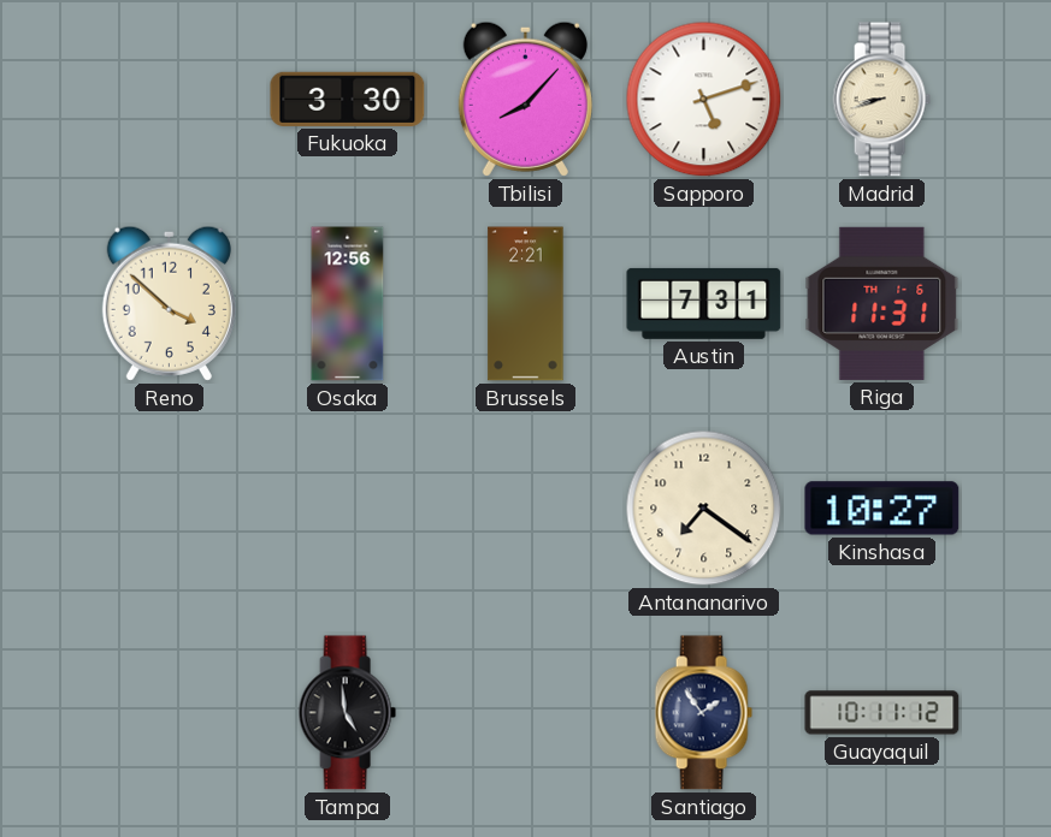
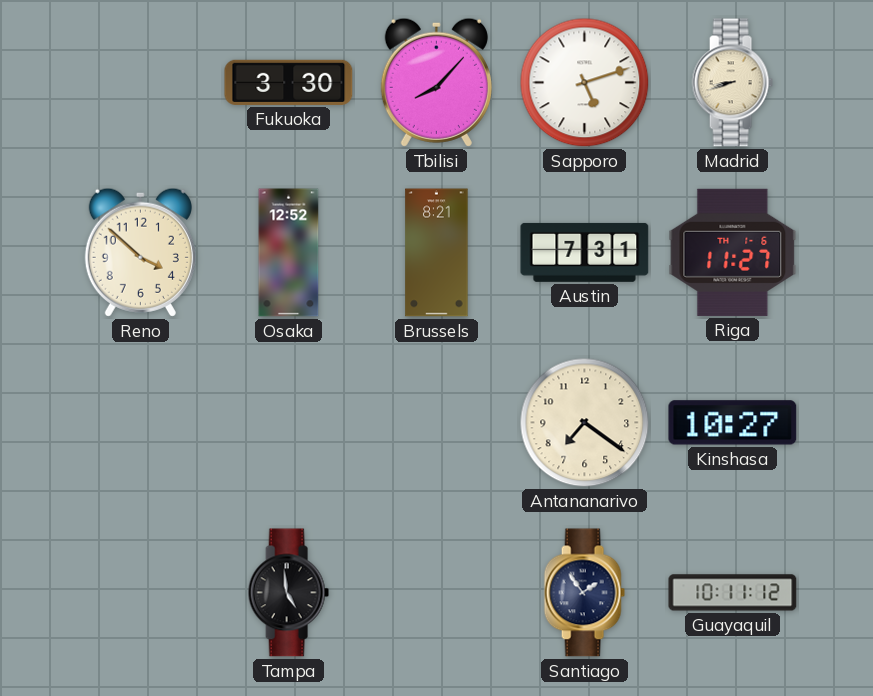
Osaka: 12:56 -> 12:52 (289, 253)
Brussels: 2:21 -> 8:21 (437, 253)
Riga: 11:31 -> 11:27 (733, 252)
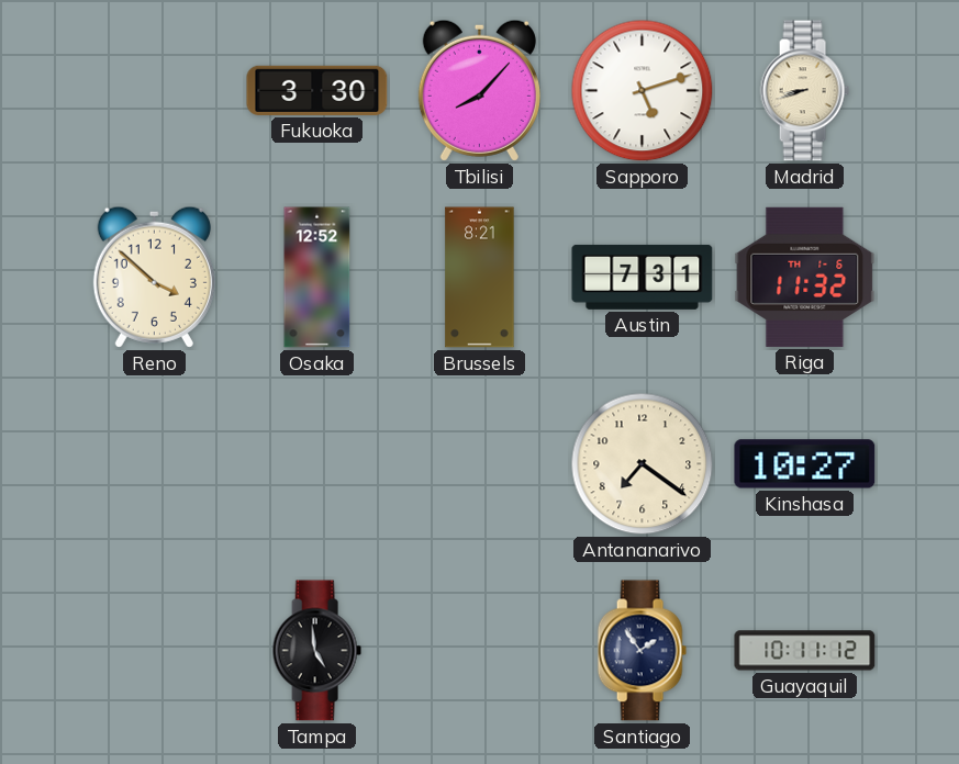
Riga: 11:27 -> 11:32 (805, 277)
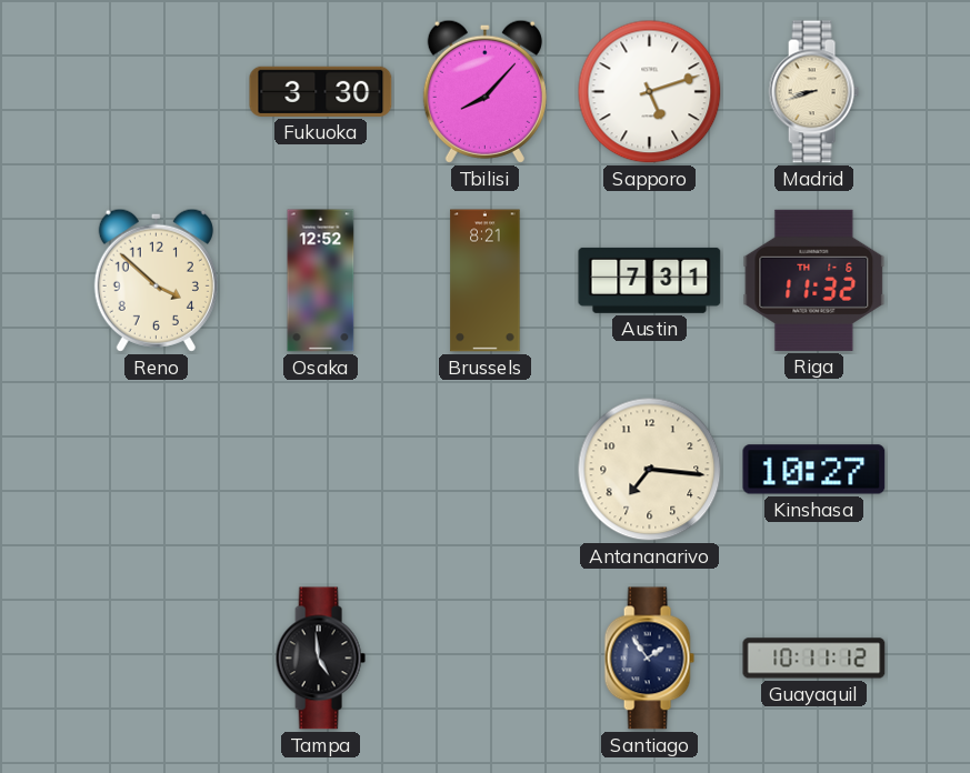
Antananarivo: 7:21 -> 7:16 (650, 470)
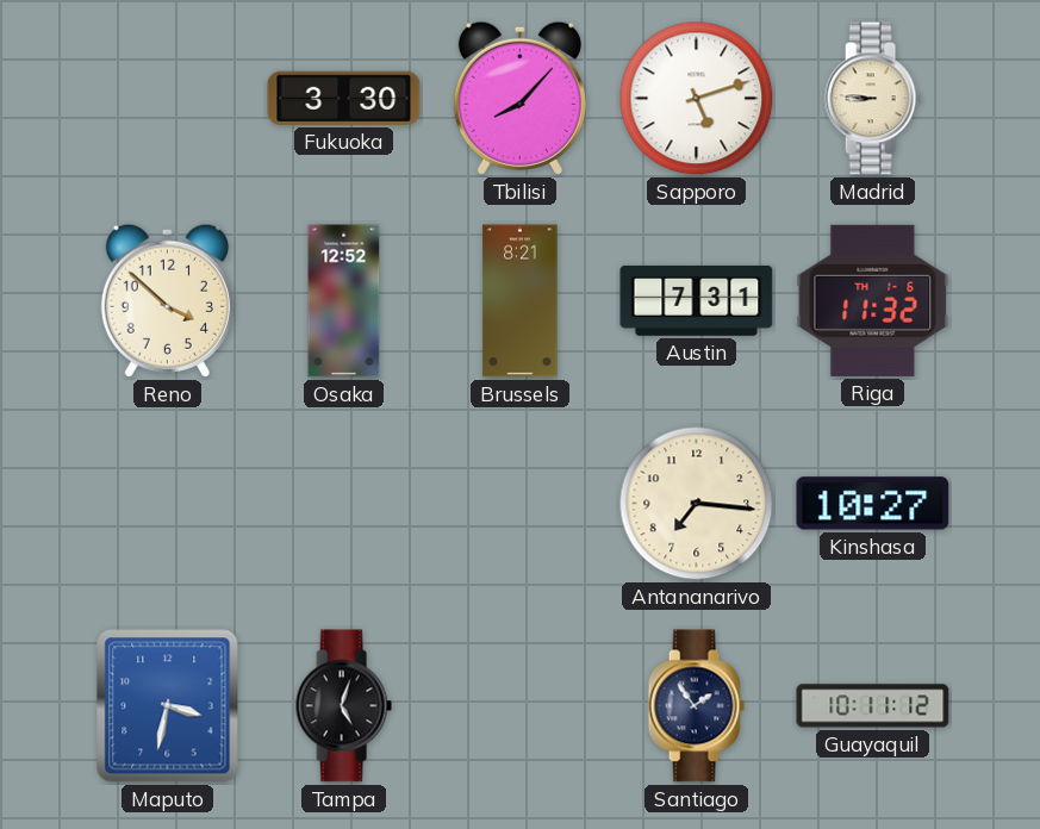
Madrid: 8:42 -> 8:46 (872, 99)
Maputo: none -> 3:32 (168, 706)
Tampa: 4:59 -> 5:03 (343, 706)
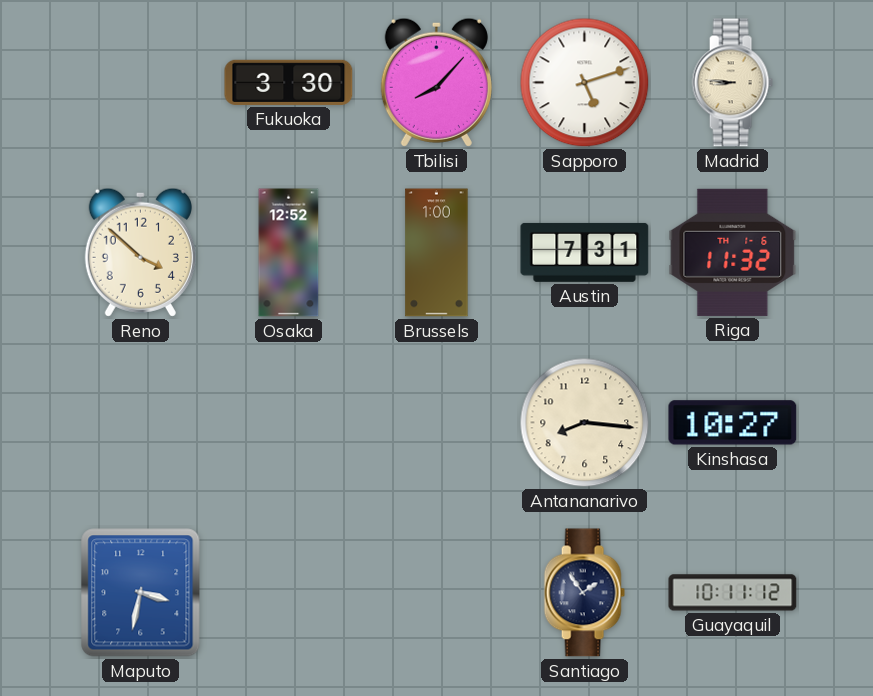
Brussels: 8:21 -> 1:00 (437, 253)
Antananarivo: 7:16 -> 8:16 (585, 423)
Tampa: 5:03 -> none (343, 706)
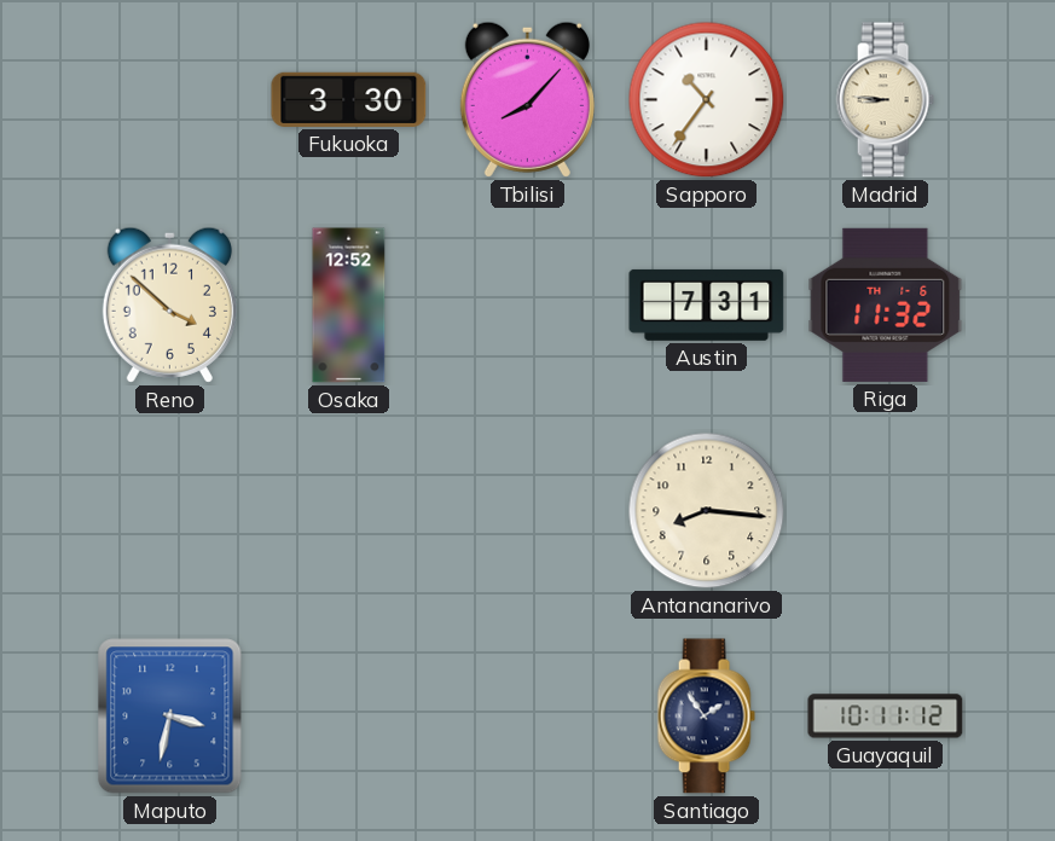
Sapporo: 5:12 -> 10:36 (707, 100)
Brussels: 1:00 -> none (437, 253)
Kinshasa: 10:27 -> none (733, 423)
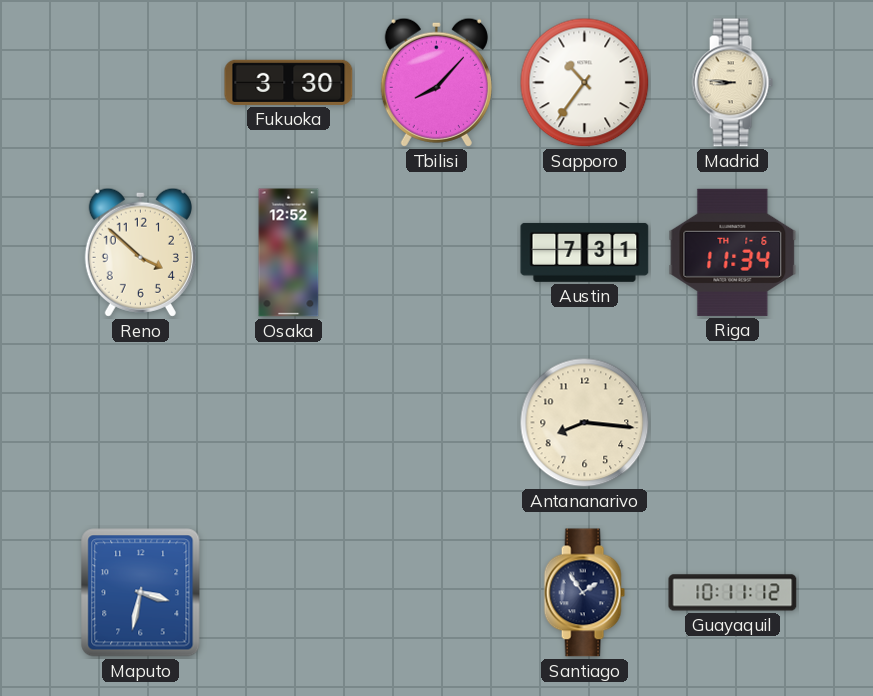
Riga: 11:32 -> 11:34 (733, 252)
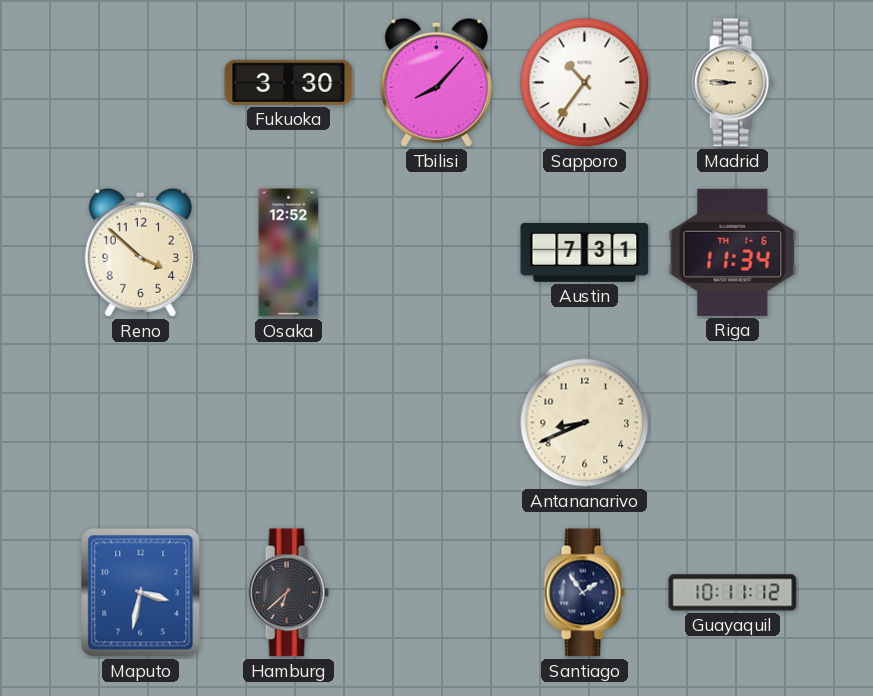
Antananarivo: 8:16 -> 8:41 (585, 423)
Hamburg: none -> 6:38 (288, 593)
